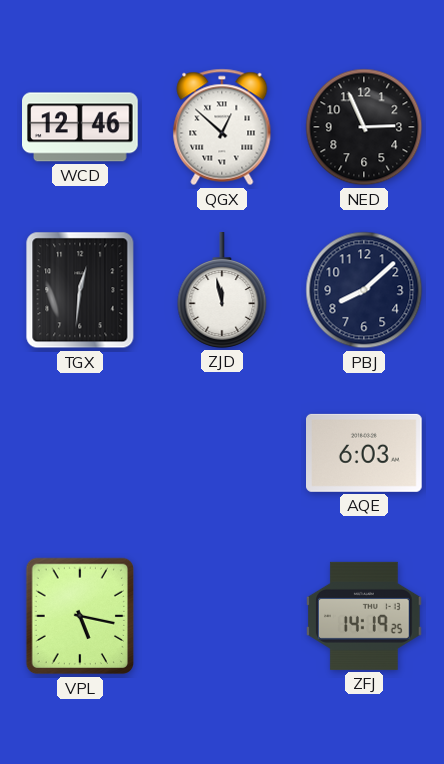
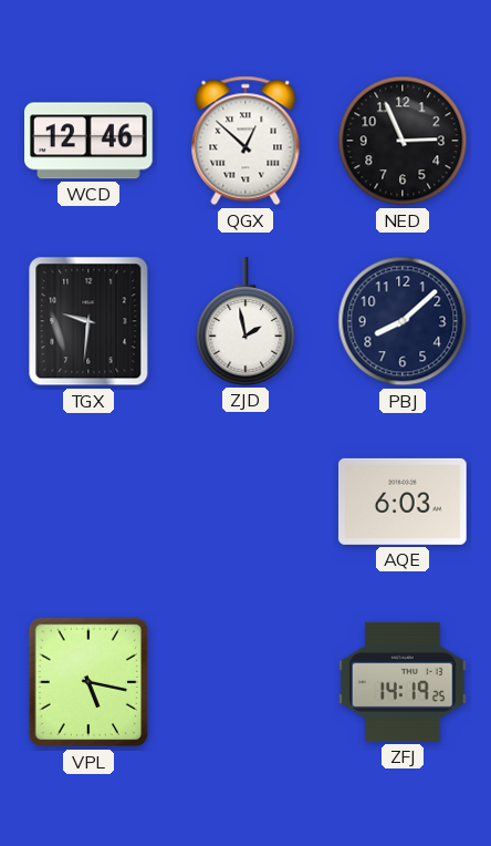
TGX: 12:31 -> 9:31 (88, 321)
ZJD: 11:58 -> 1:58 (245, 321)
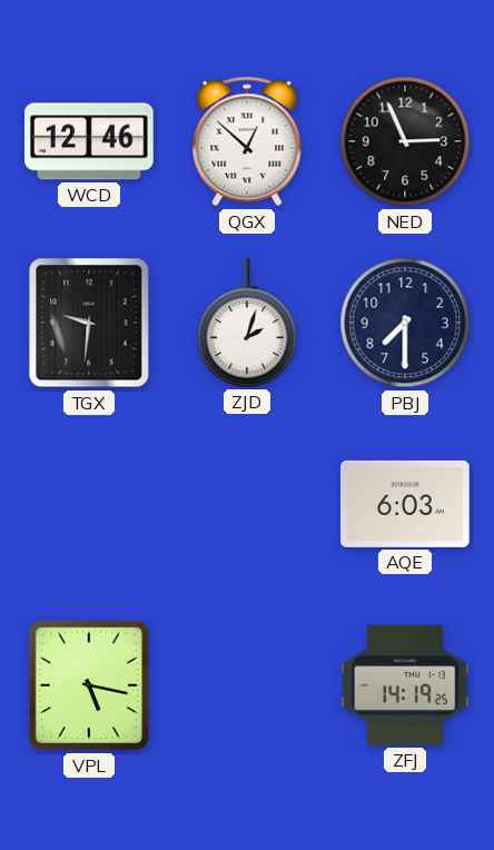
ZJD: 1:58 -> 2:03 (247, 323)
PBJ: 8:08 -> 7:30 (405, 323)
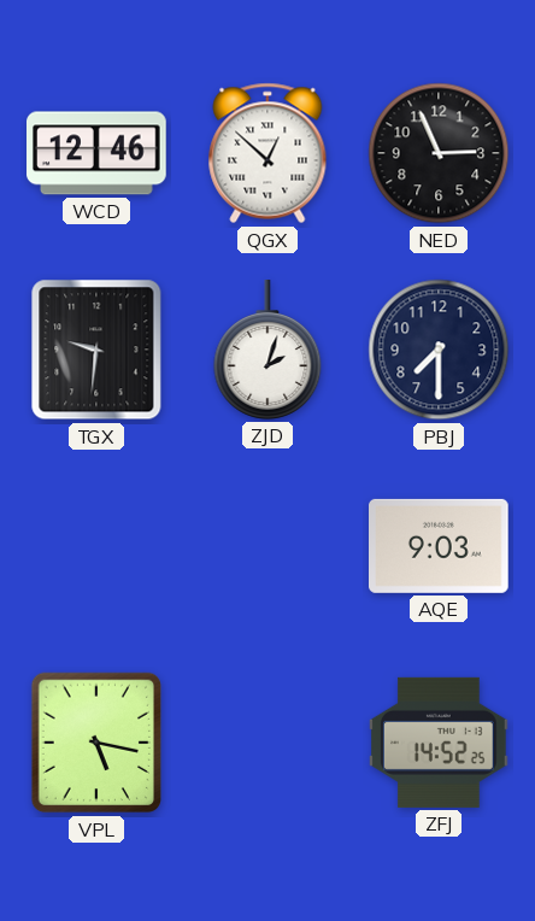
AQE: 6:03 -> 9:03 (440, 546)
ZFJ: 14:19 -> 14:52 (439, 743)
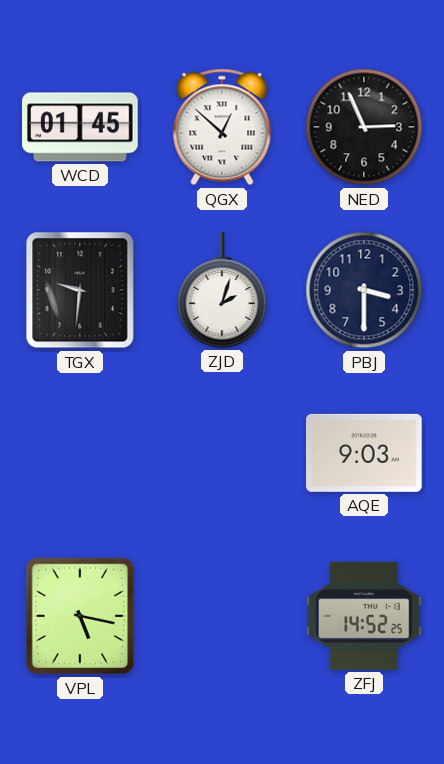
WCD: 12:46 -> 01:45 (81, 127)
PBJ: 7:30 -> 3:30 (364, 290)
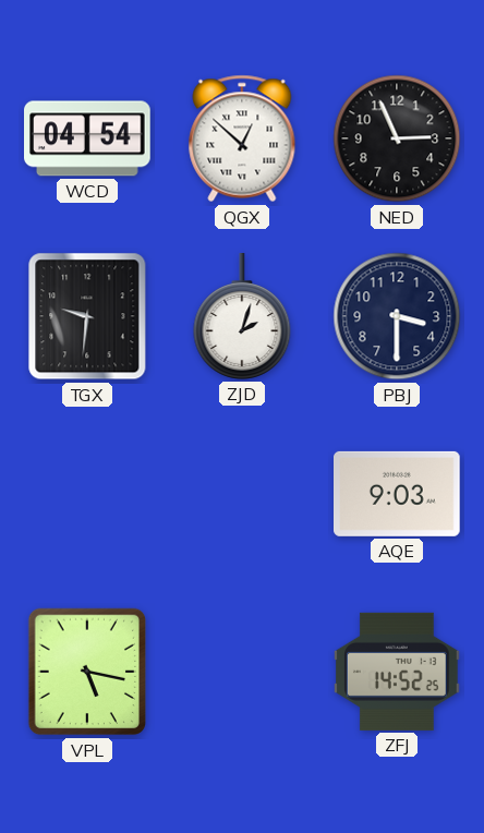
WCD: 01:45 -> 04:54 (88, 138)
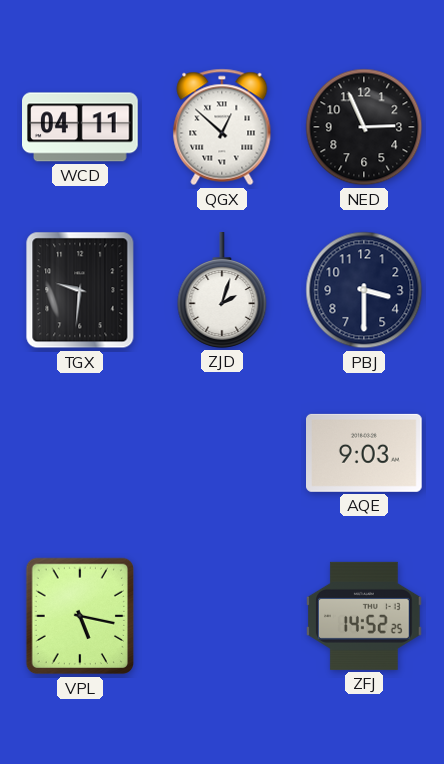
WCD: 04:54 -> 04:11 (81, 127)
